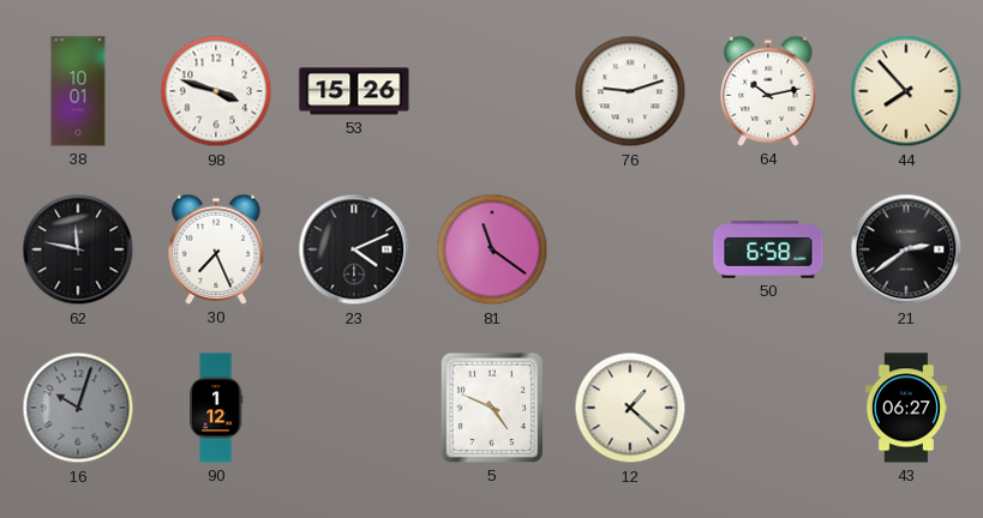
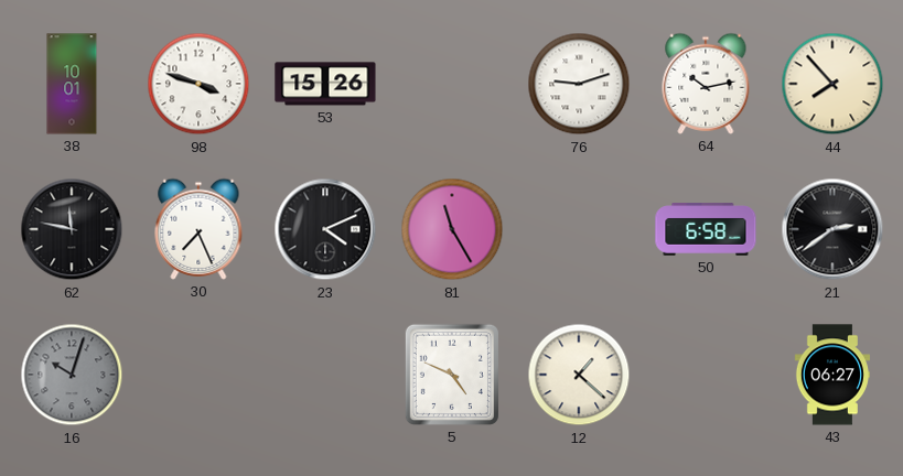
81: 11:21 -> 11:25 (452, 229)
90: 1:12 -> none (216, 408)
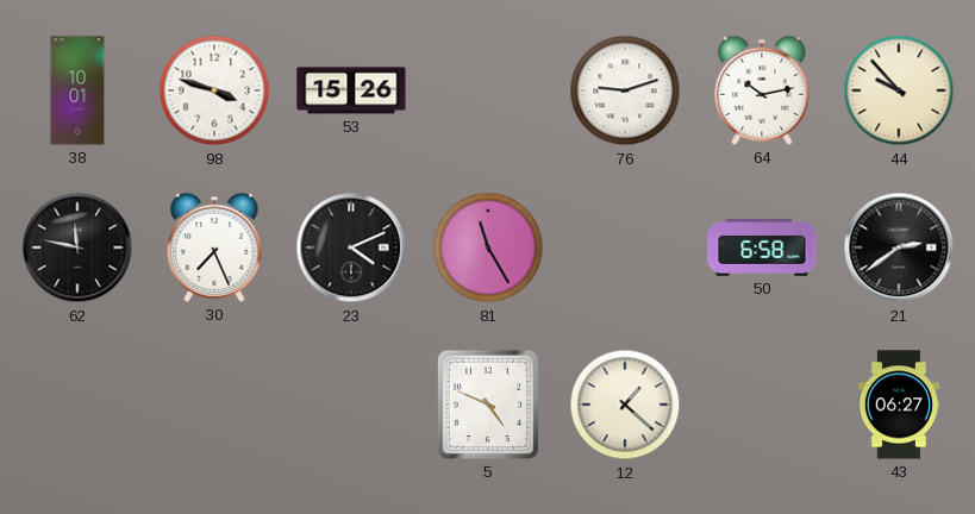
44: 7:53 -> 9:53 (899, 90)
16: 10:03 -> none (72, 375)
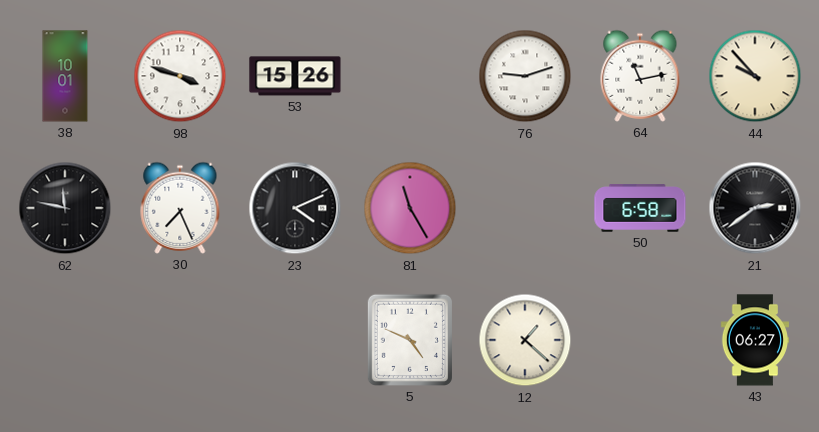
64: 10:13 -> 11:13 (640, 76)
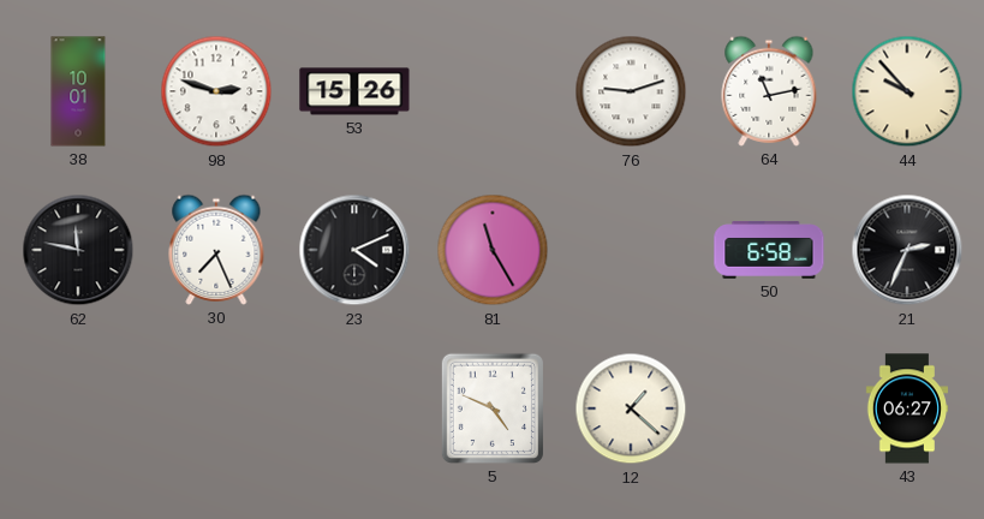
98: 3:48 -> 2:48 (216, 91)
21: 2:39 -> 2:34 (907, 250)
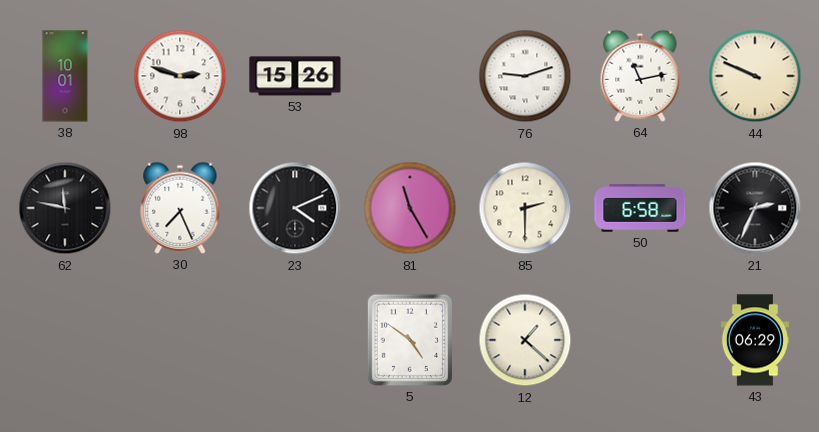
44: 9:53 -> 9:49 (755, 76)
85: none -> 2:30 (525, 208)
5: 4:49 -> 4:51 (410, 340)
43: 06:27 -> 06:29 (754, 340)
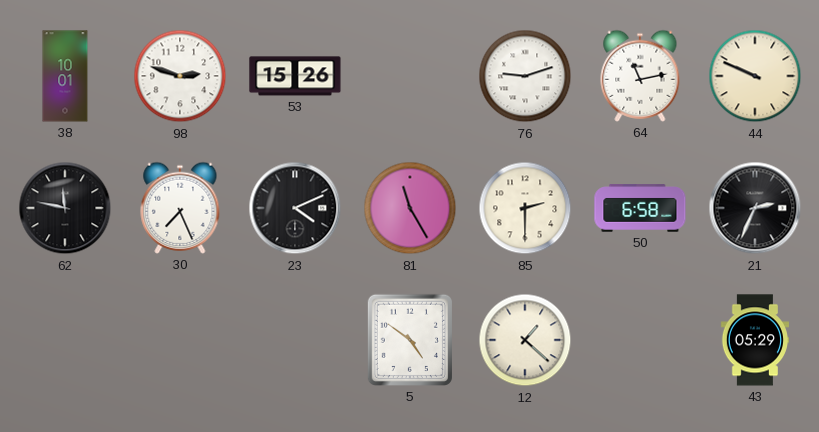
43: 06:29 -> 05:29 (754, 340)
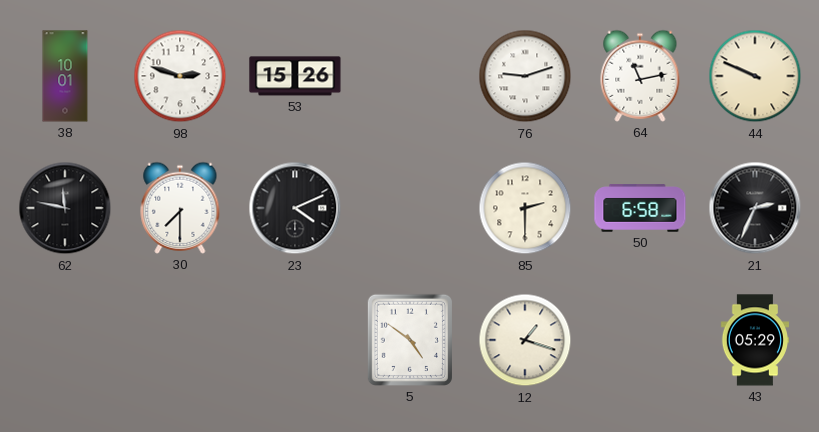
30: 7:26 -> 7:30 (180, 208)
81: 11:25 -> none (410, 208)
12: 1:22 -> 1:18 (525, 340)
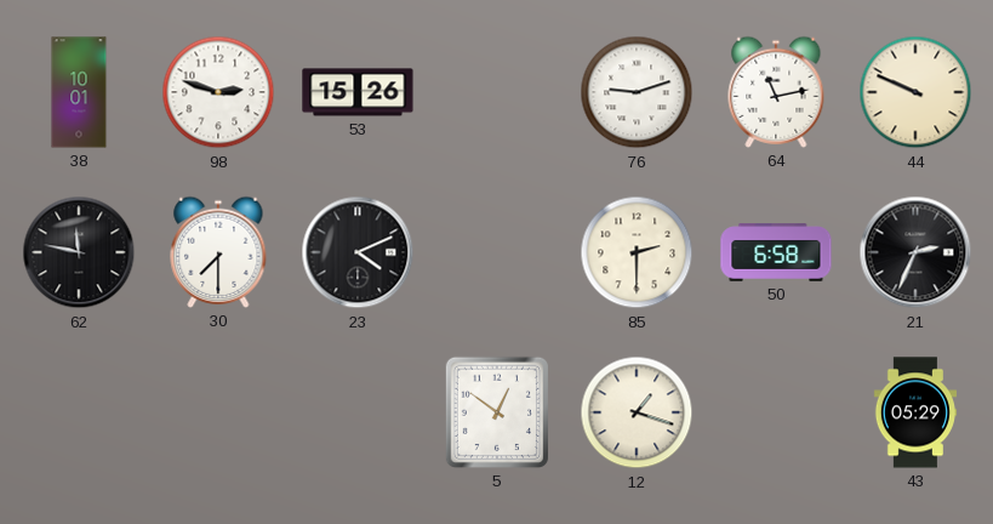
5: 4:51 -> 12:51 (497, 412)
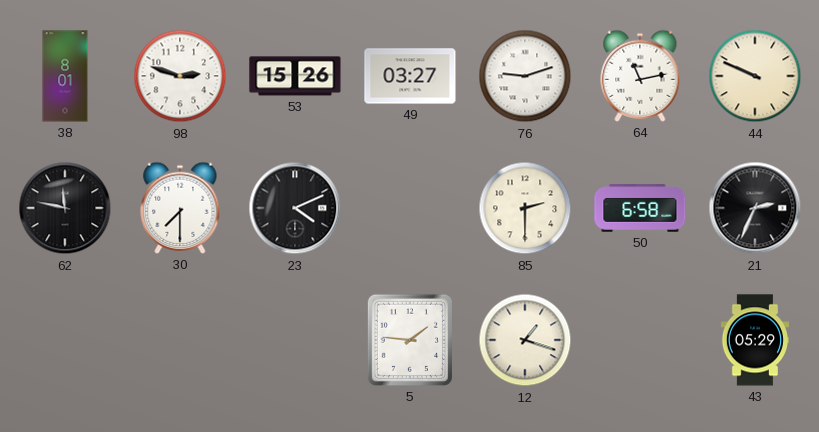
38: 10:01 -> 8:01 (65, 76)
49: none -> 03:27 (410, 76)
5: 12:51 -> 1:46 (410, 340)
